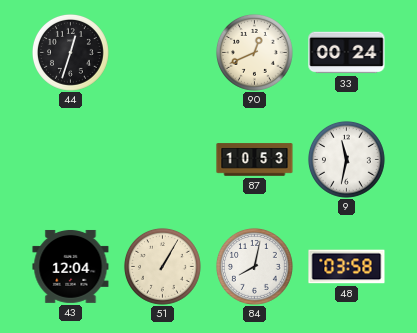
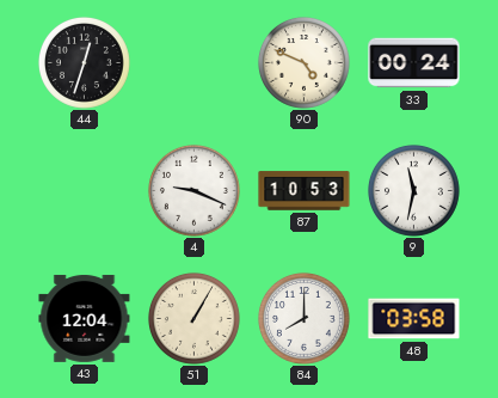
90: 12:41 -> 4:49 (303, 62)
4: none -> 9:19 (193, 190)
84: 8:02 -> 8:00 (303, 318)
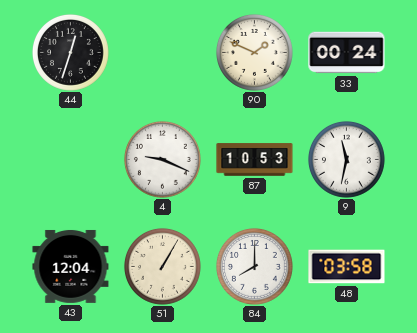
90: 4:49 -> 1:49 (254, 52)
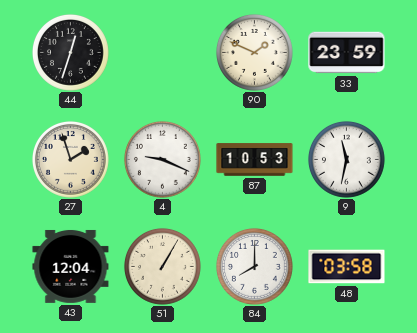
33: 00:24 -> 23:59 (347, 53)
27: none -> 1:57 (70, 159)
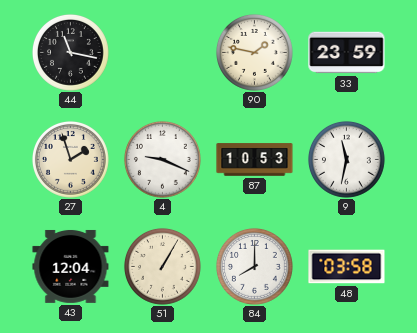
44: 12:33 -> 11:17 (70, 52)
90: 1:49 -> 1:47 (254, 52)
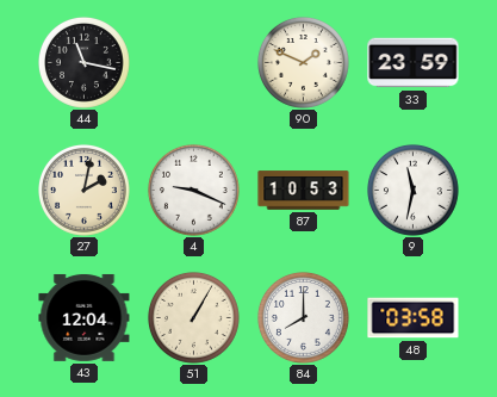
90: 1:47 -> 1:49 (303, 62)
27: 1:57 -> 2:02 (83, 190)
